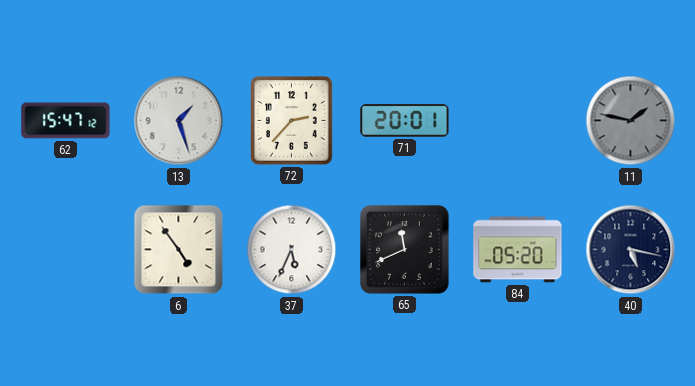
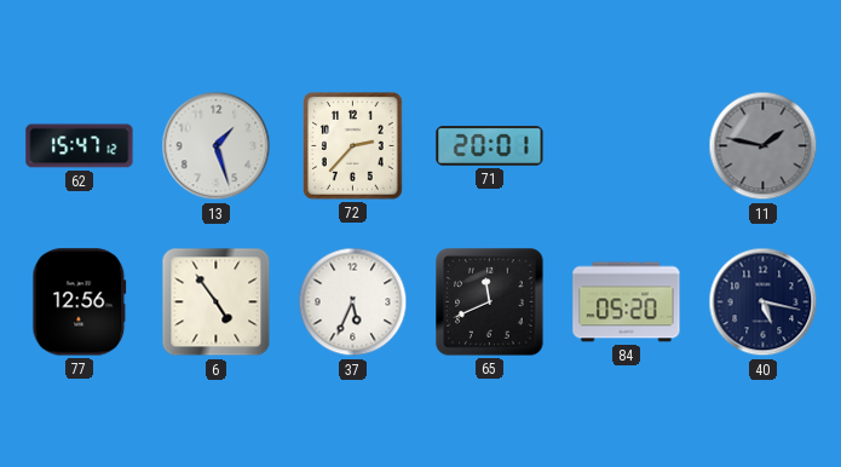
77: none -> 12:56 (80, 302)
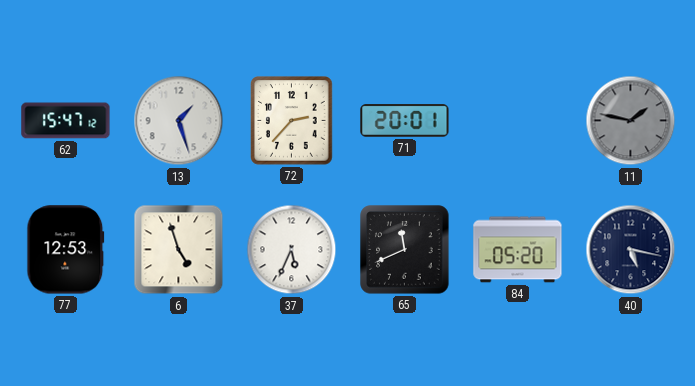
77: 12:56 -> 12:53 (66, 250)
6: 4:54 -> 4:57 (179, 250)
